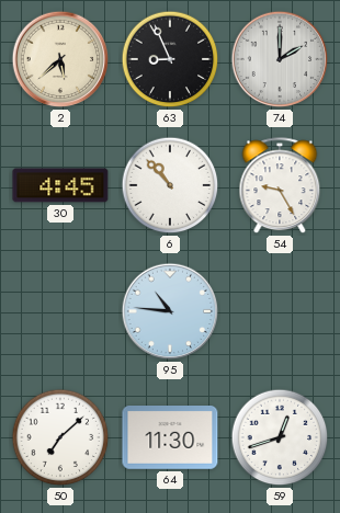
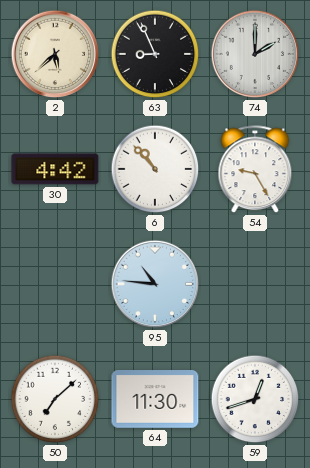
30: 4:45 -> 4:42 (55, 169)
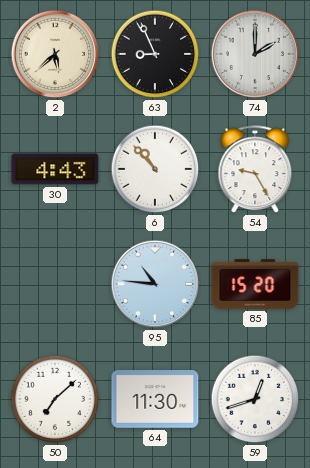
30: 4:42 -> 4:43 (55, 169)
85: none -> 15:20 (255, 284)
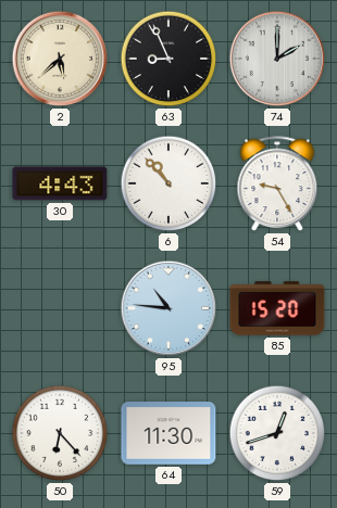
50: 7:08 -> 6:23 (60, 433)
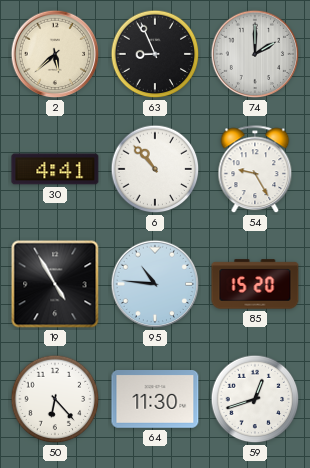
30: 4:43 -> 4:41 (55, 169)
19: none -> 4:55 (55, 284)
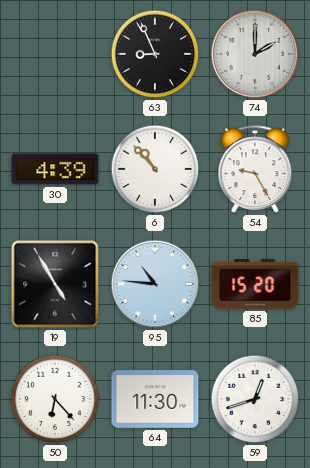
2: 5:38 -> none (55, 54)
30: 4:41 -> 4:39 (55, 169)
